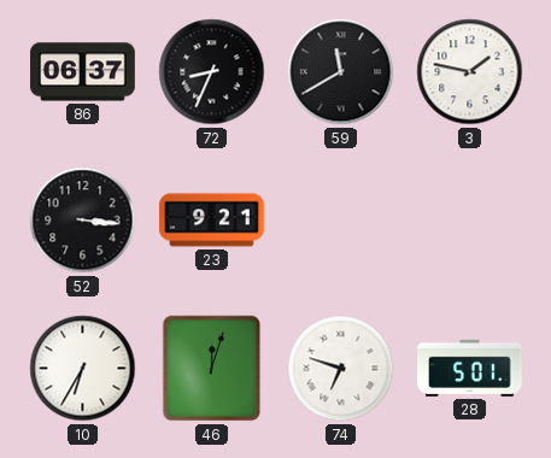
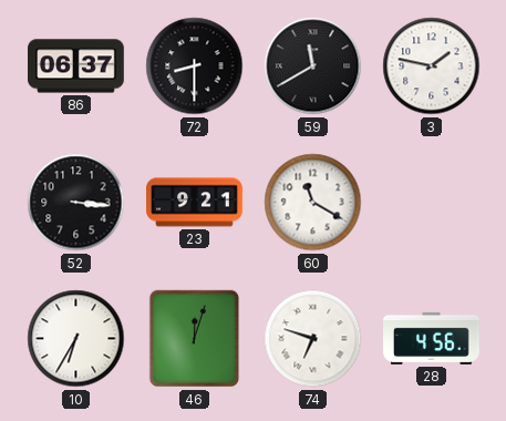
72: 8:34 -> 8:30 (195, 66)
60: none -> 11:20 (313, 203)
28: 5:01 -> 4:56 (432, 338)
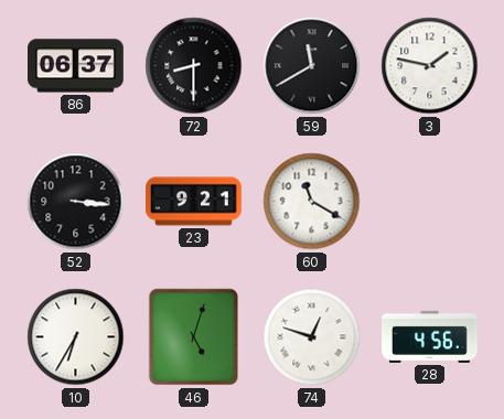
46: 12:03 -> 5:03 (194, 337)
74: 6:48 -> 12:48 (312, 337)
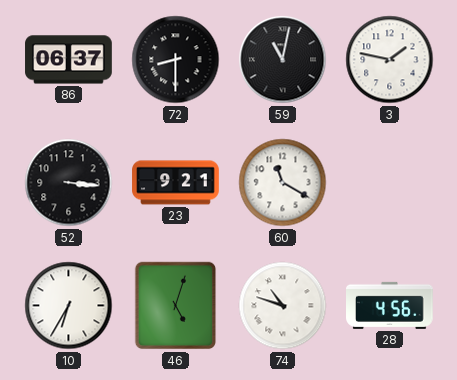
59: 11:40 -> 11:02 (283, 60)
74: 12:48 -> 10:48 (283, 306)
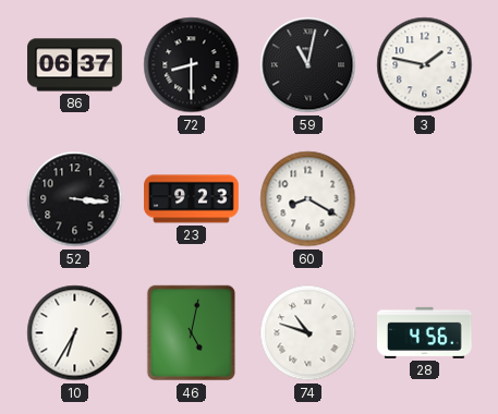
23: 9:21 -> 9:23 (192, 199)
60: 11:20 -> 8:20 (308, 199)
46: 5:03 -> 5:02 (192, 333)
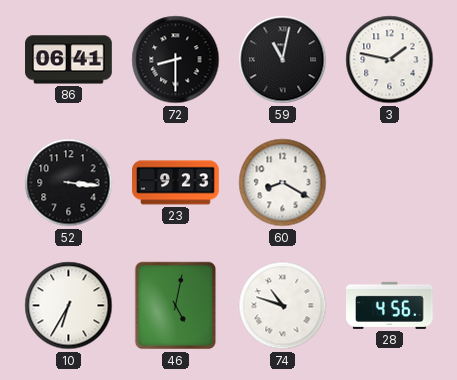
86: 06:37 -> 06:41 (69, 60)
